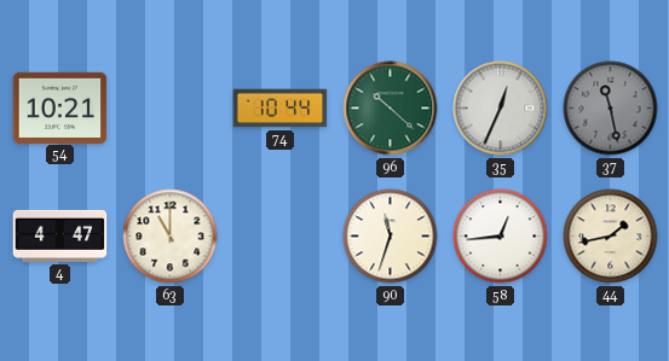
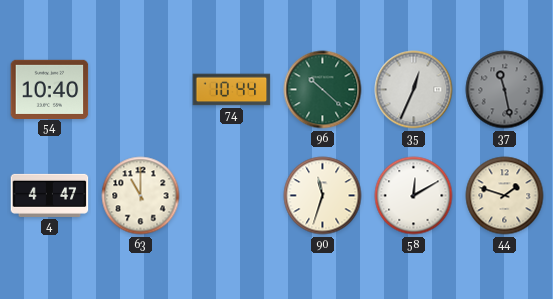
54: 10:21 -> 10:40 (50, 89)
58: 12:44 -> 12:10 (414, 196)
44: 1:43 -> 1:48 (505, 196)
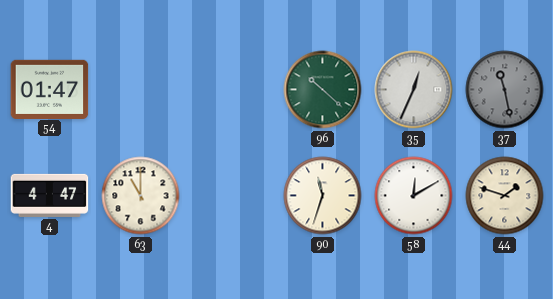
54: 10:40 -> 01:47 (50, 89)
74: 10:44 -> none (232, 90)
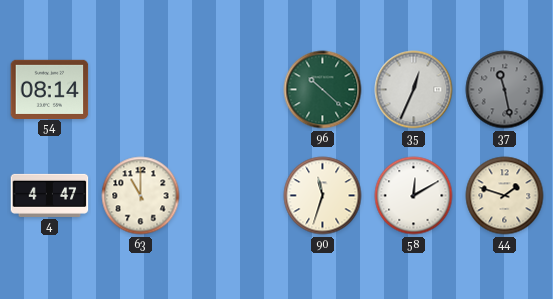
54: 01:47 -> 08:14 (50, 89)
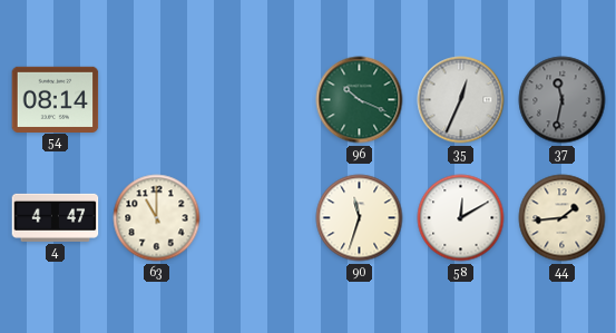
96: 10:22 -> 10:19 (360, 100)
37: 11:28 -> 11:32 (563, 100)
44: 1:48 -> 1:44 (563, 218)
